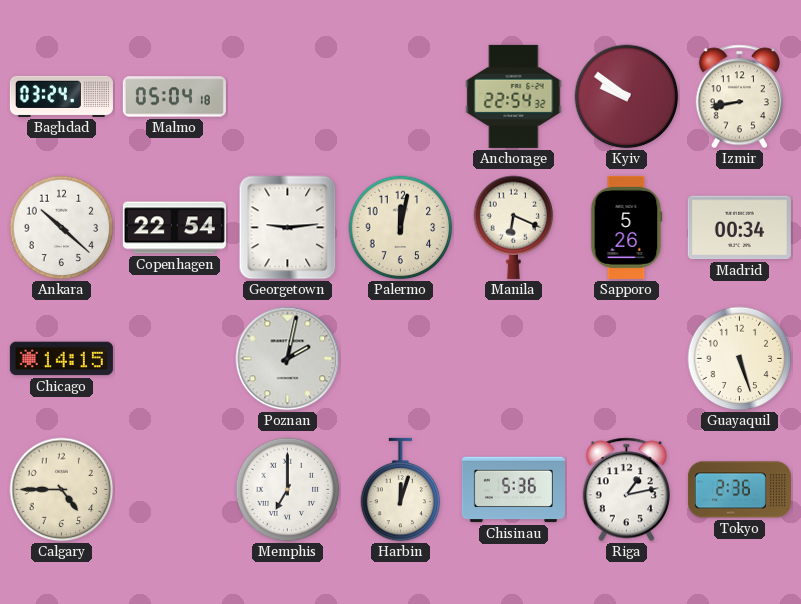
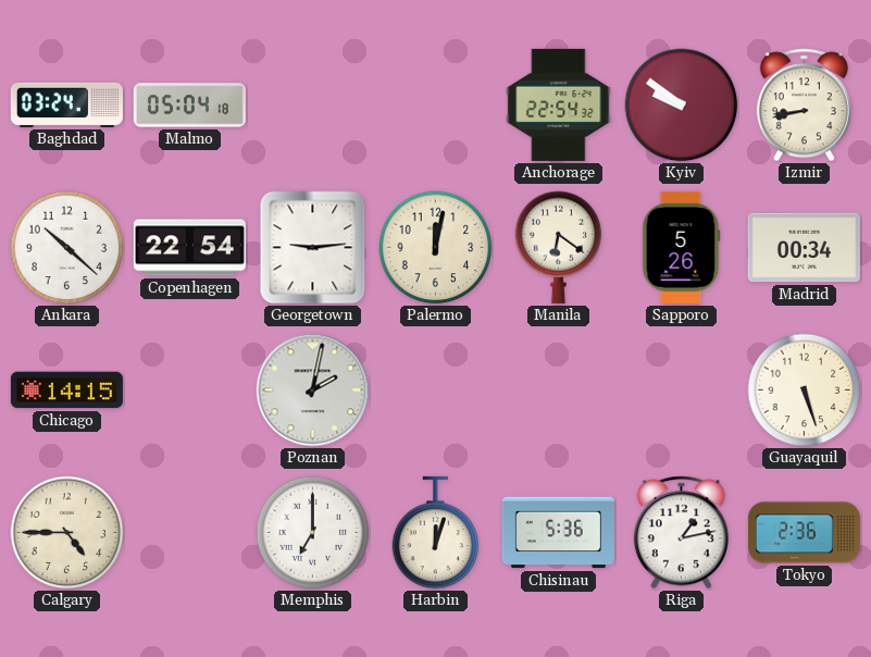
Manila: 6:19 -> 6:21 (559, 247)
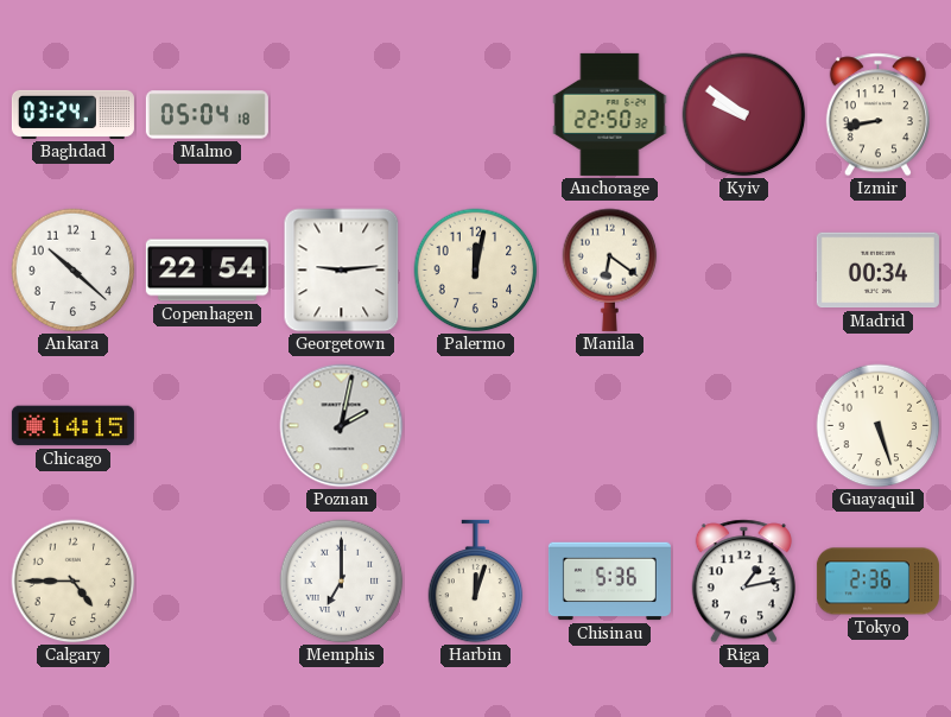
Anchorage: 22:54 -> 22:50 (610, 114)
Sapporo: 5:26 -> none (682, 247)
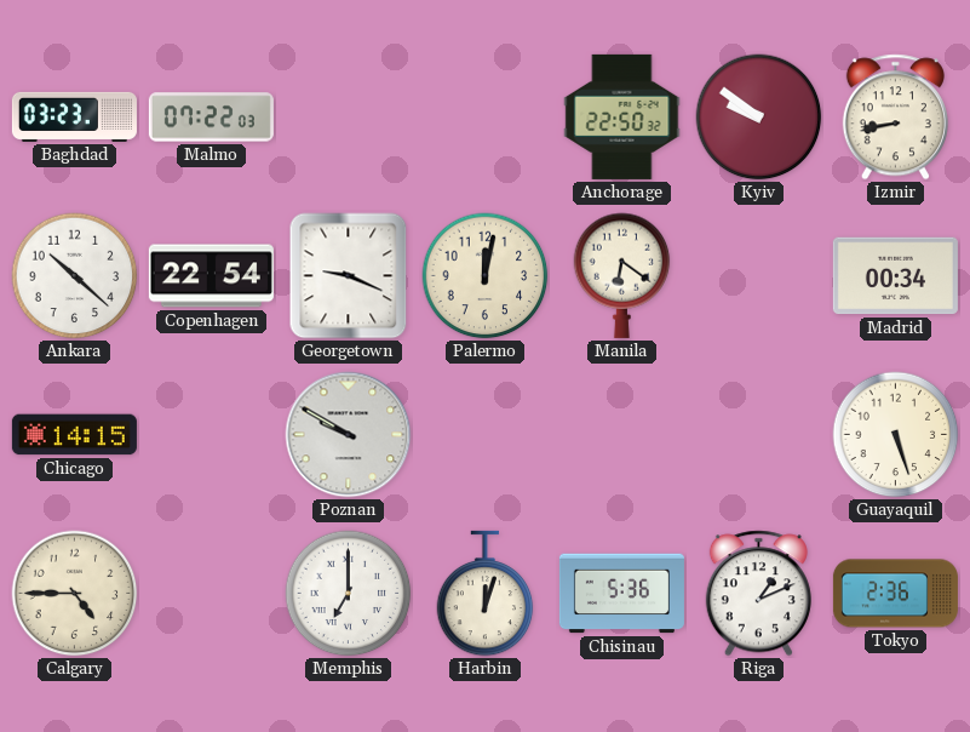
Baghdad: 03:24 -> 03:23 (74, 116)
Malmo: 05:04 -> 07:22 (211, 118)
Georgetown: 9:14 -> 9:19 (349, 276)
Poznan: 2:02 -> 9:50 (349, 435)
Riga: 1:13 -> 1:11 (758, 594)
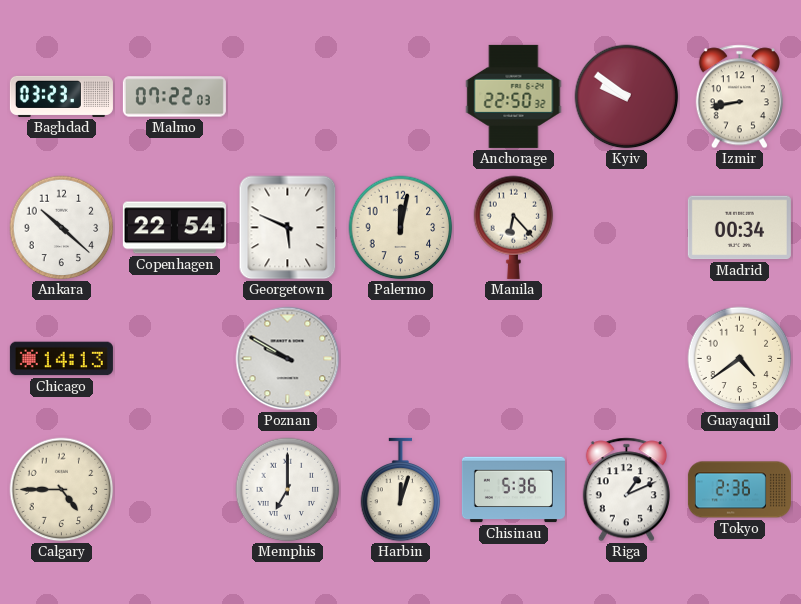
Georgetown: 9:19 -> 5:49 (288, 228)
Manila: 6:21 -> 6:23 (514, 227)
Chicago: 14:15 -> 14:13 (61, 359)
Guayaquil: 5:27 -> 4:39 (740, 359)
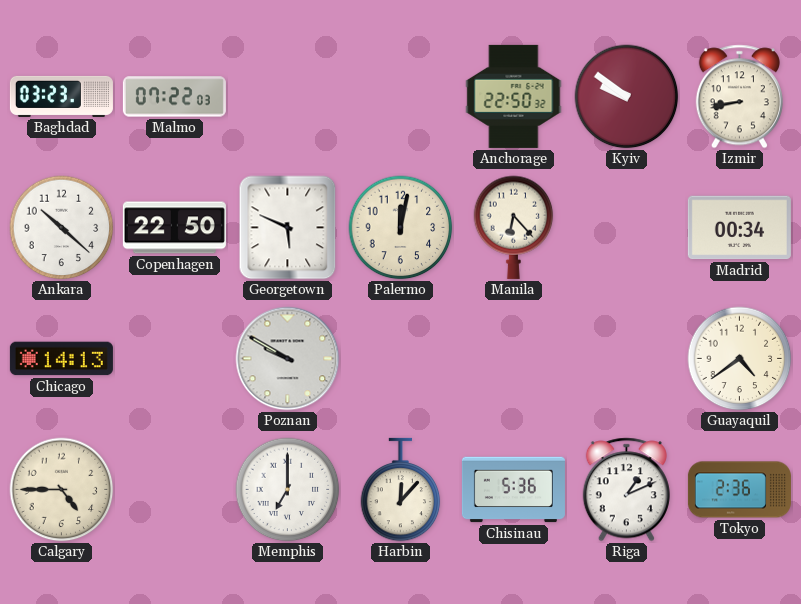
Copenhagen: 22:54 -> 22:50 (174, 228)
Harbin: 12:03 -> 12:07 (401, 490)
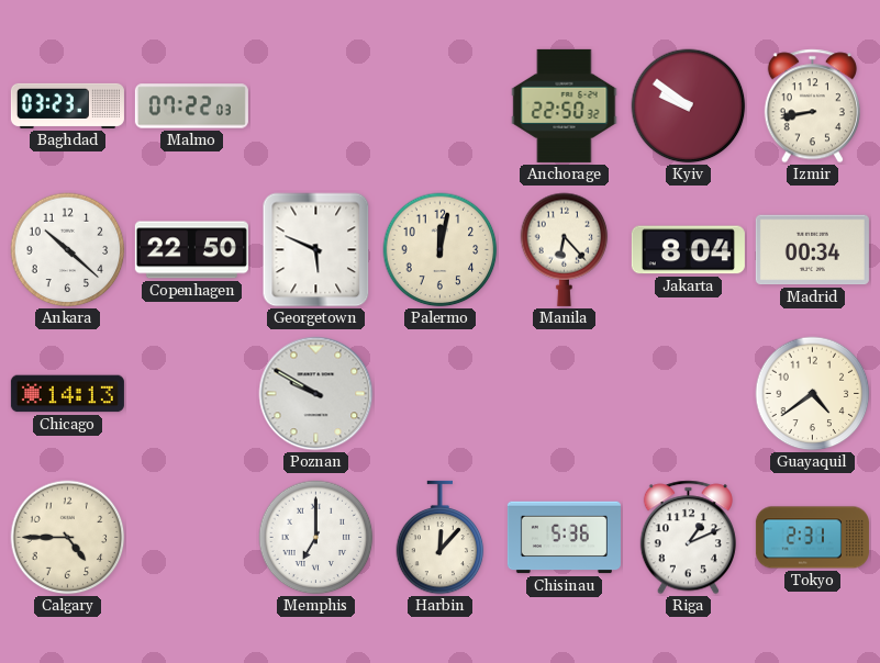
Jakarta: none -> 8:04 (688, 250)
Tokyo: 2:36 -> 2:31 (812, 538)
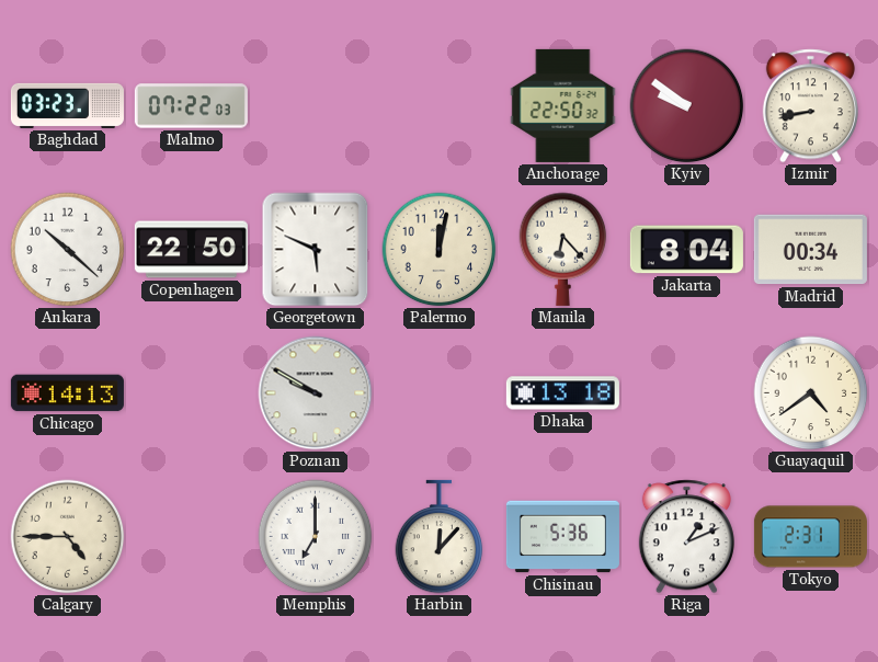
Dhaka: none -> 13:18 (562, 393)
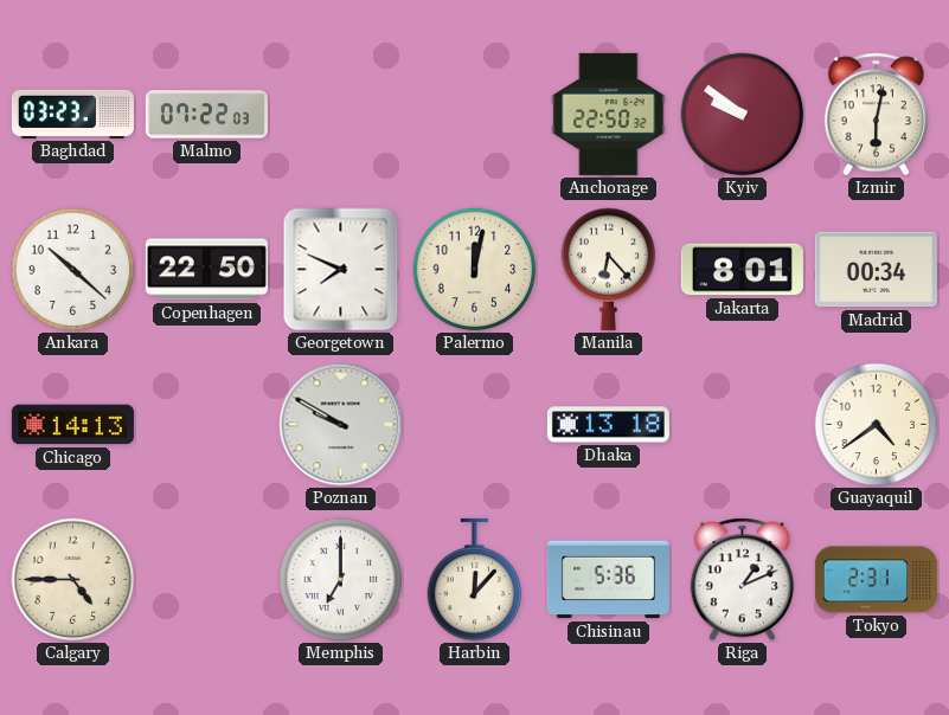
Izmir: 8:43 -> 6:02 (876, 115)
Georgetown: 5:49 -> 7:49 (341, 270)
Jakarta: 8:04 -> 8:01 (742, 270)
